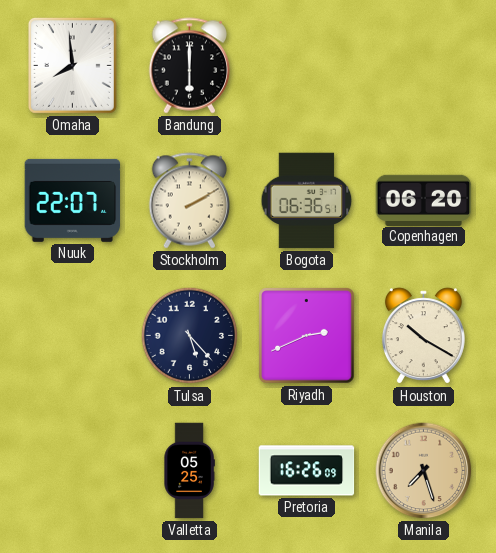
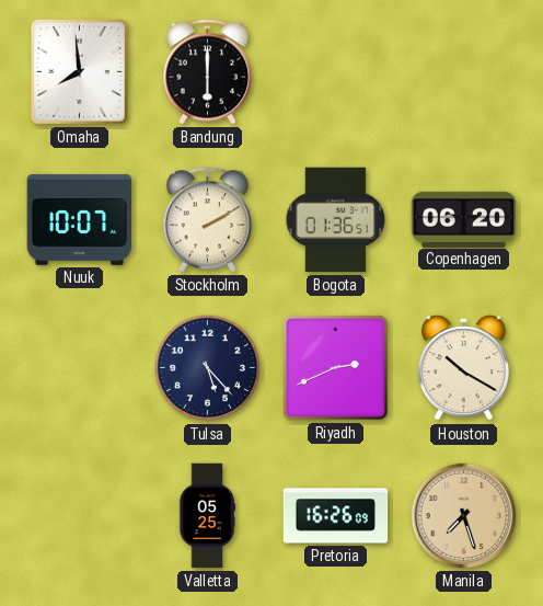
Nuuk: 22:07 -> 10:07 (80, 219)
Bogota: 06:36 -> 01:36 (336, 220)
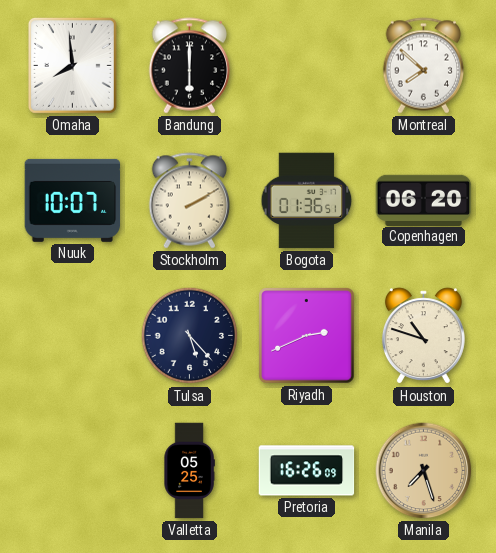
Montreal: none -> 7:52 (424, 66)
Houston: 10:20 -> 10:48 (423, 336)
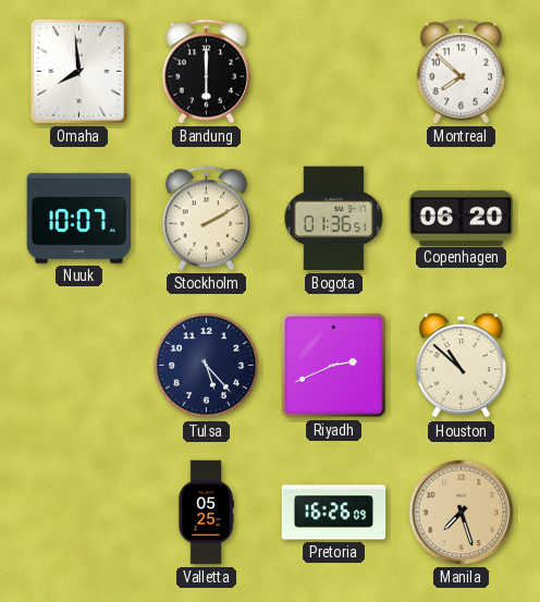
Houston: 10:48 -> 10:52 (461, 366)
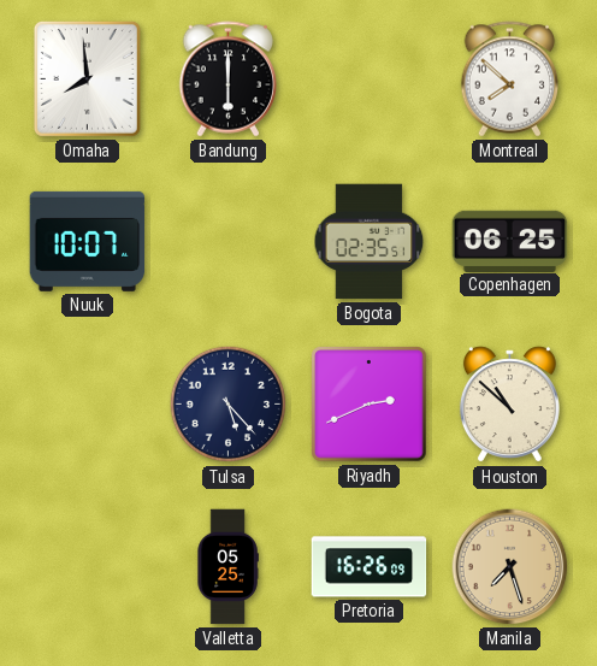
Stockholm: 2:10 -> none (207, 219)
Bogota: 01:36 -> 02:35 (370, 242)
Copenhagen: 06:20 -> 06:25 (510, 241)
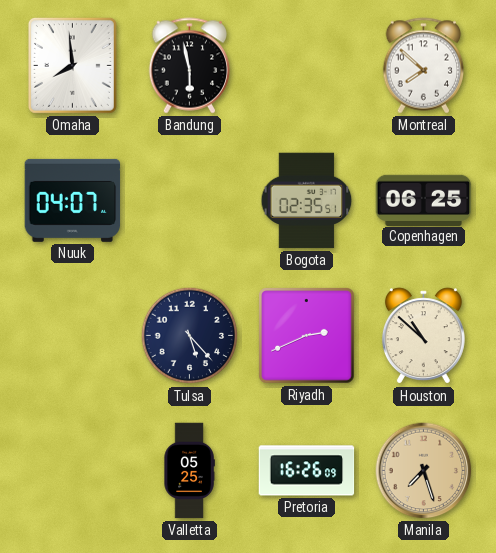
Bandung: 6:00 -> 5:58 (190, 66)
Nuuk: 10:07 -> 04:07 (73, 200)
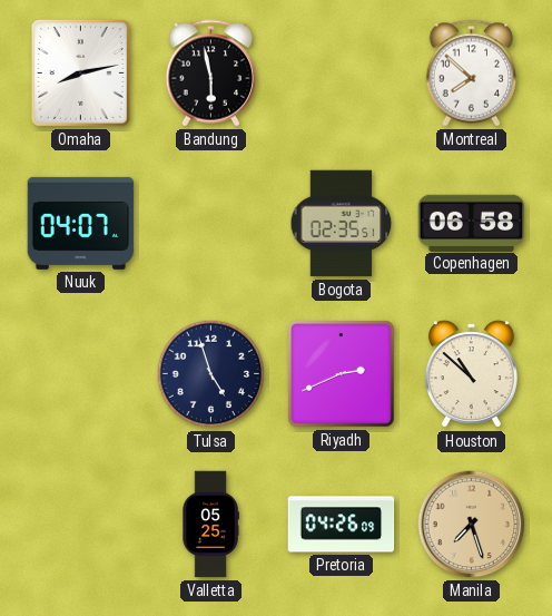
Omaha: 7:59 -> 8:13 (80, 72)
Copenhagen: 06:25 -> 06:58 (472, 223)
Tulsa: 5:23 -> 4:57 (211, 374)
Pretoria: 16:26 -> 04:26 (342, 525)
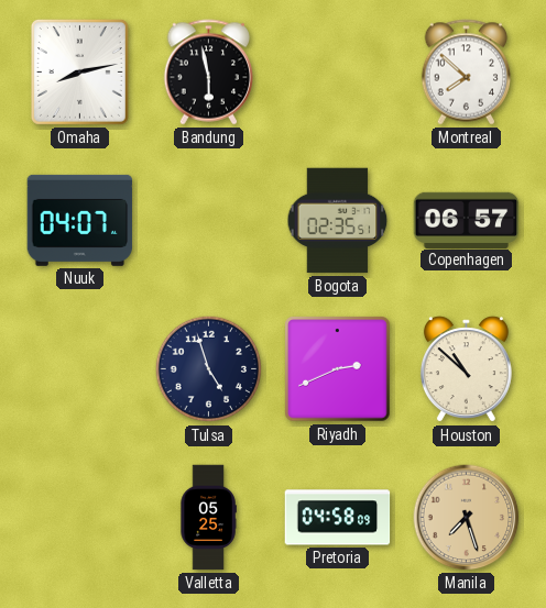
Copenhagen: 06:58 -> 06:57 (467, 220)
Pretoria: 04:26 -> 04:58 (338, 518)
